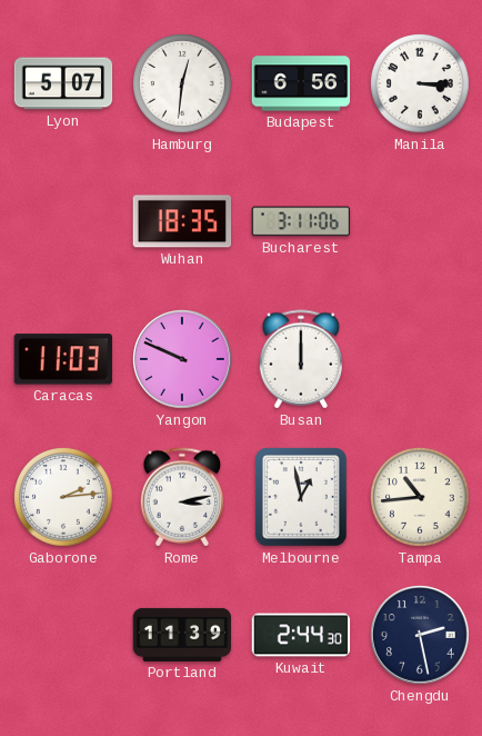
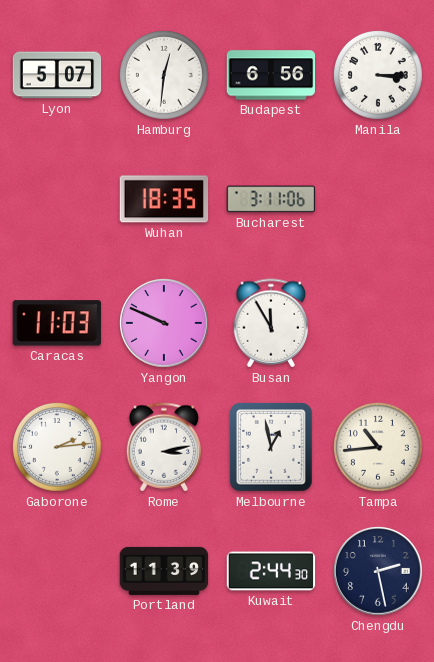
Busan: 12:00 -> 11:55 (271, 323)
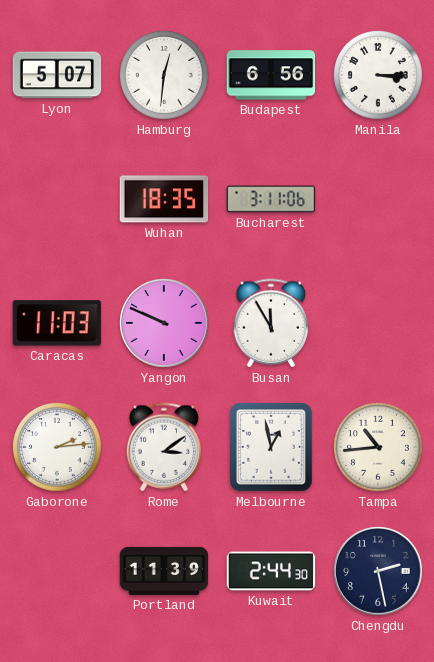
Rome: 3:13 -> 3:09 (164, 447)
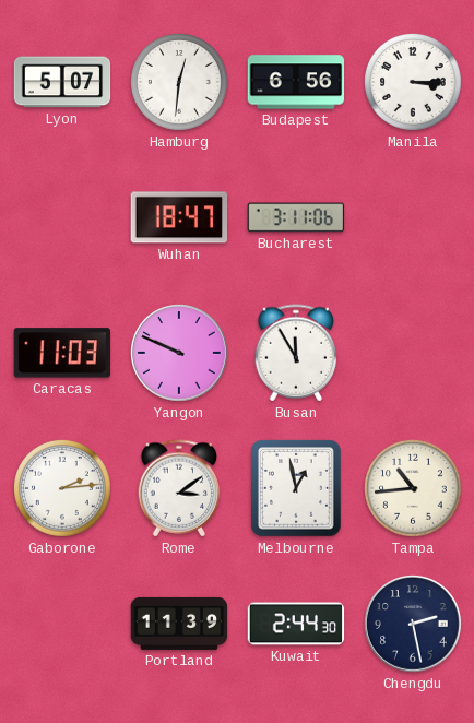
Wuhan: 18:35 -> 18:47 (179, 217)
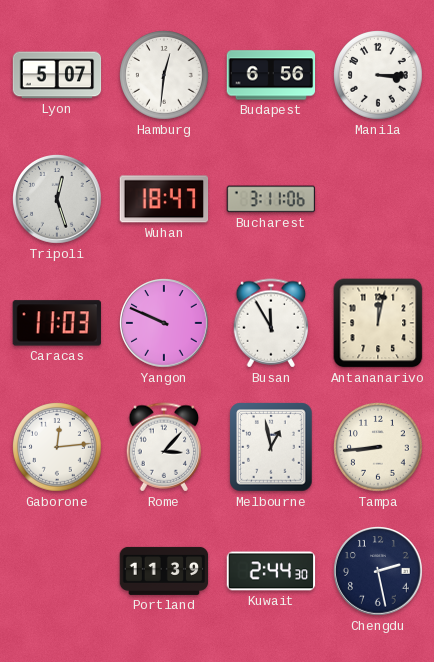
Tripoli: none -> 12:27 (58, 200)
Antananarivo: none -> 12:02 (378, 323)
Gaborone: 2:14 -> 12:14 (58, 448)
Rome: 3:09 -> 3:07 (164, 447)
Tampa: 10:44 -> 8:44 (379, 448)
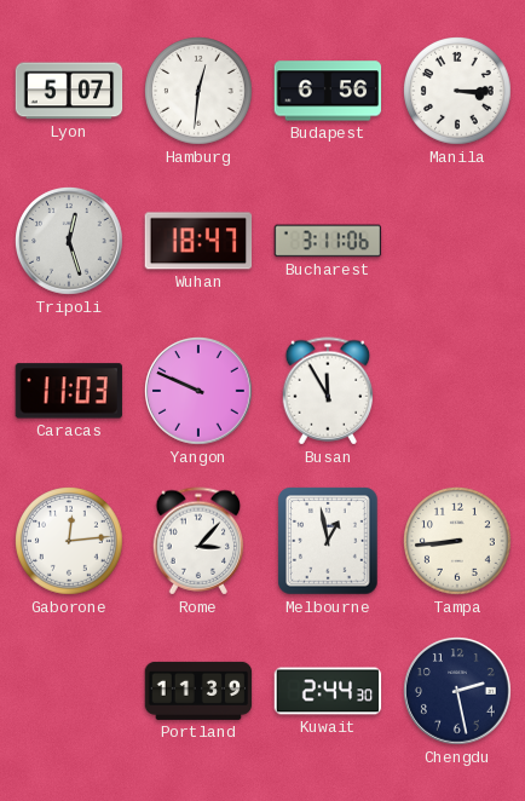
Antananarivo: 12:02 -> none (378, 323)
